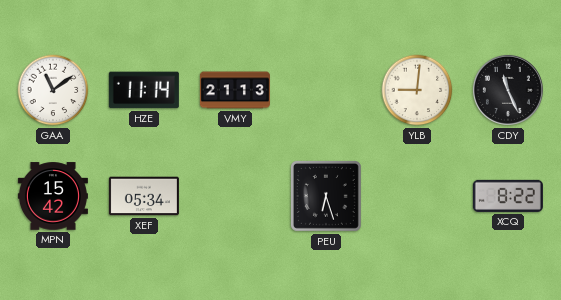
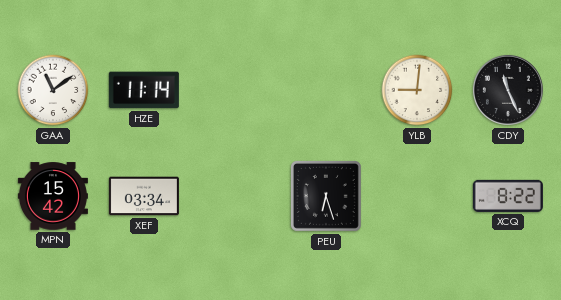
VMY: 21:13 -> none (235, 90)
XEF: 05:34 -> 03:34 (144, 196)
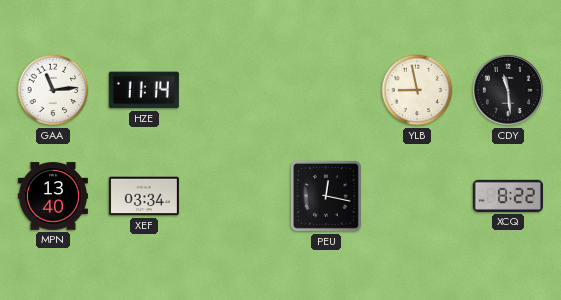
GAA: 11:09 -> 11:14 (53, 90)
YLB: 9:01 -> 8:58 (417, 90)
CDY: 11:26 -> 11:29 (508, 90)
MPN: 15:42 -> 13:40 (53, 196)
PEU: 6:27 -> 12:17 (326, 196)
